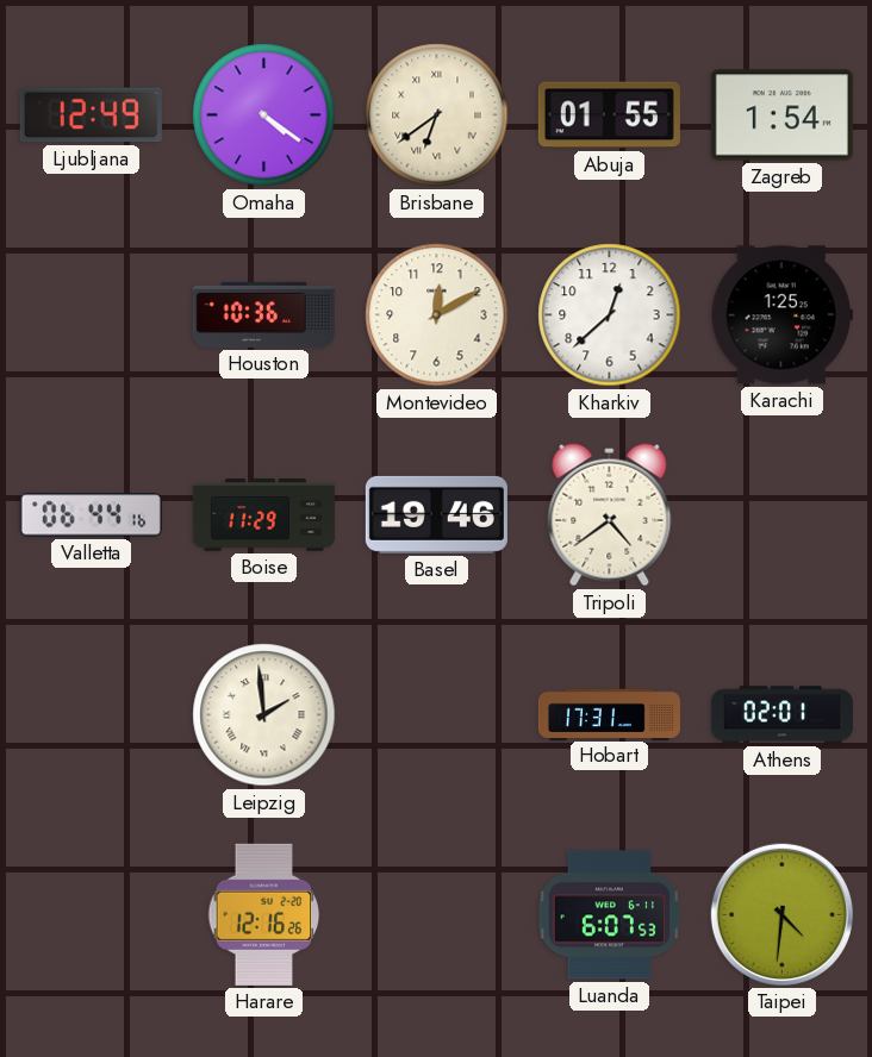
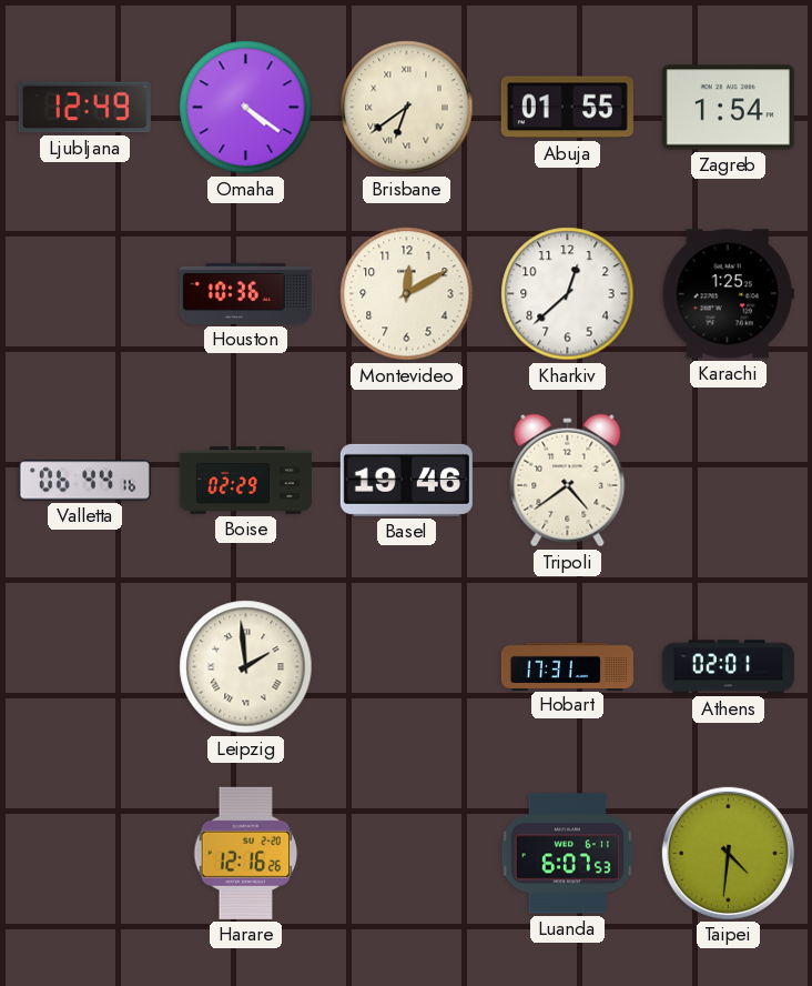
Boise: 11:29 -> 02:29 (245, 481)
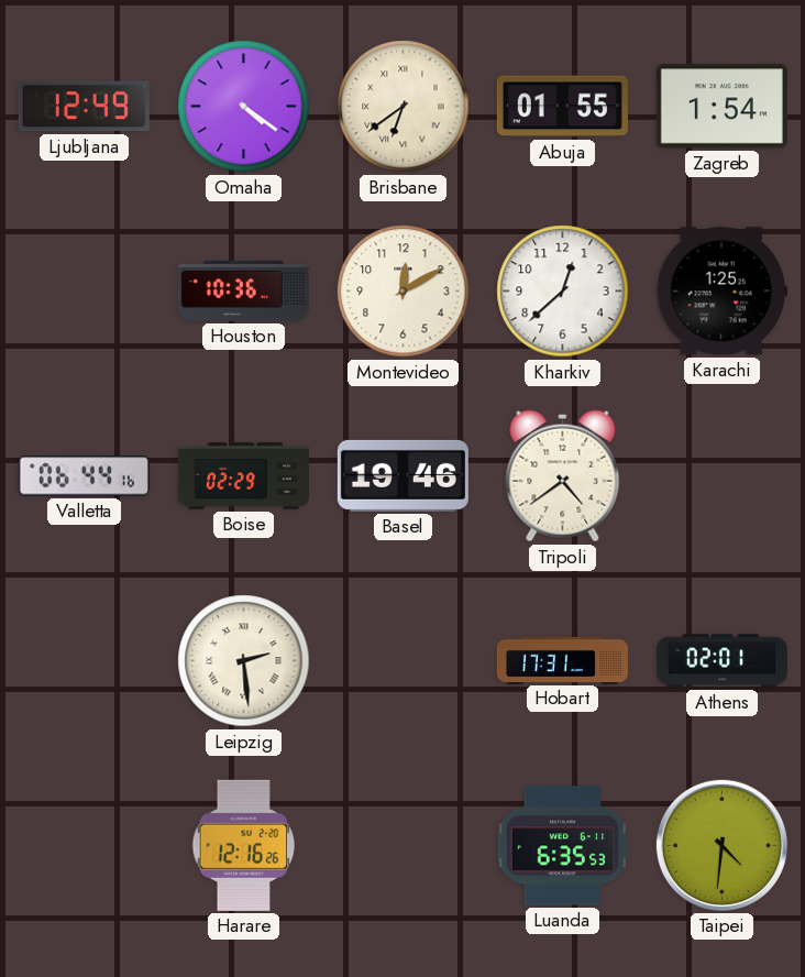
Leipzig: 1:59 -> 2:29 (244, 661)
Luanda: 6:07 -> 6:35 (563, 846)
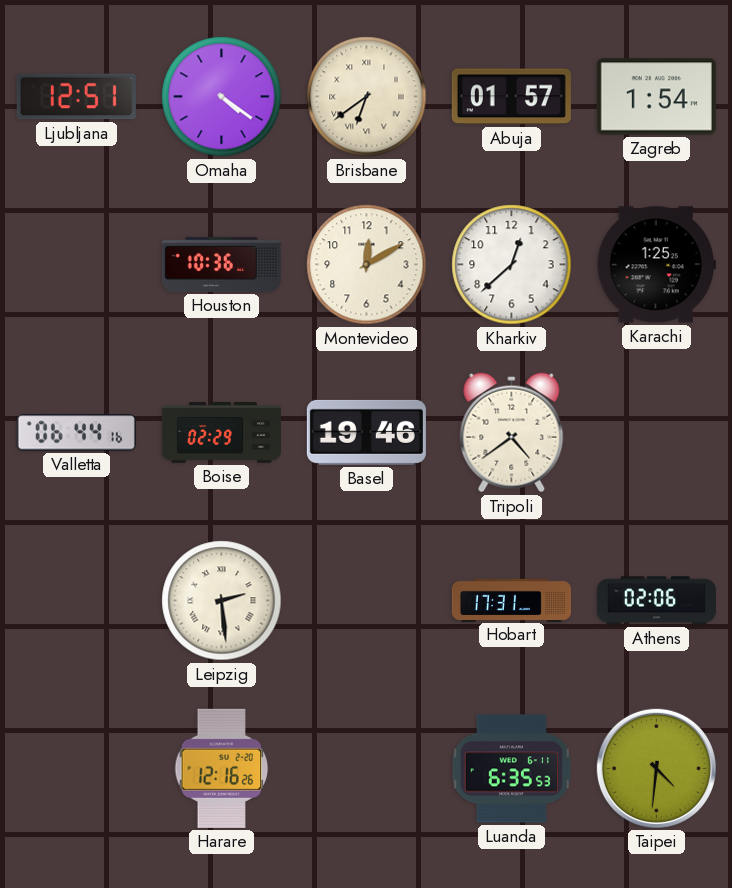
Ljubljana: 12:49 -> 12:51 (76, 97)
Abuja: 01:55 -> 01:57 (511, 97)
Athens: 02:01 -> 02:06 (656, 601)
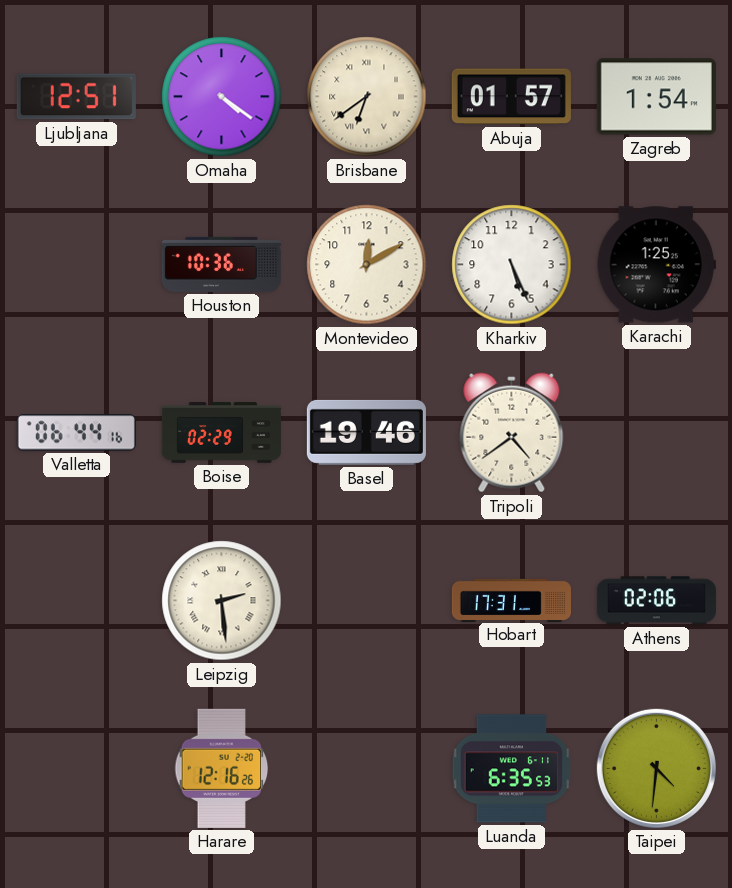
Kharkiv: 12:38 -> 5:26 (512, 265)
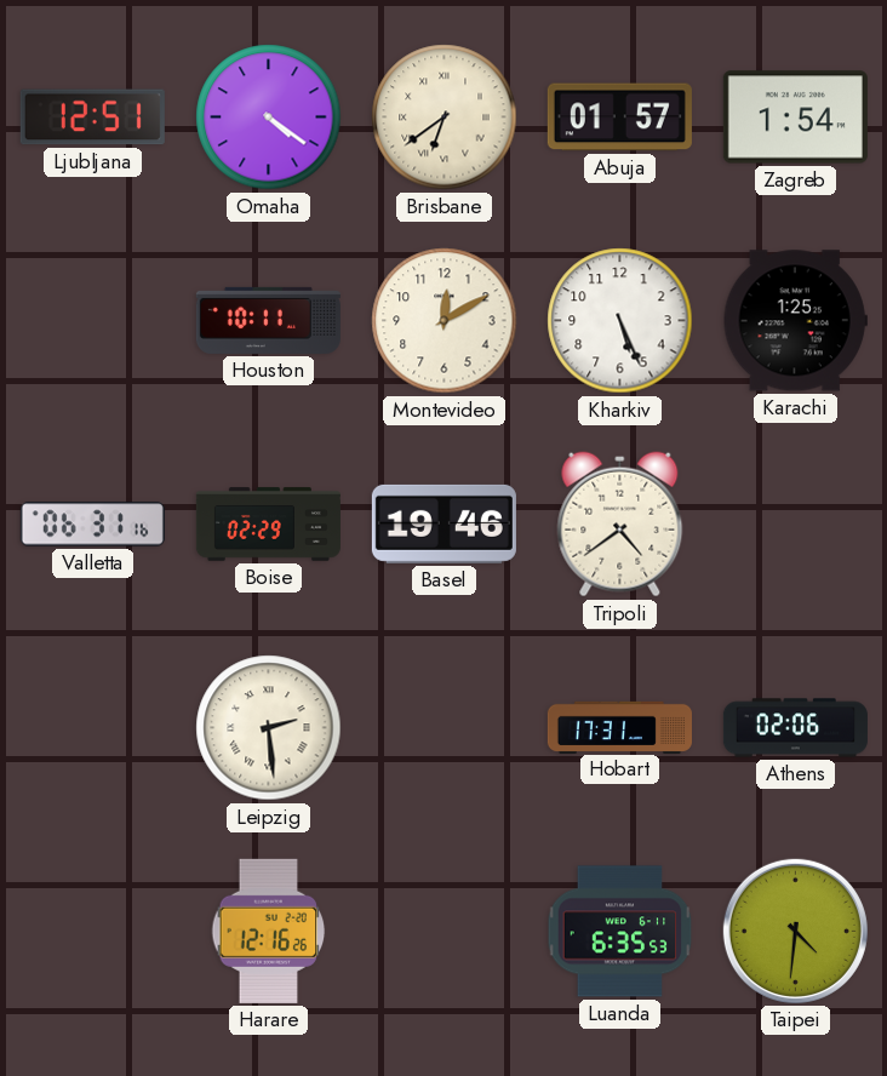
Houston: 10:36 -> 10:11 (268, 320)
Valletta: 06:44 -> 06:31 (92, 525)
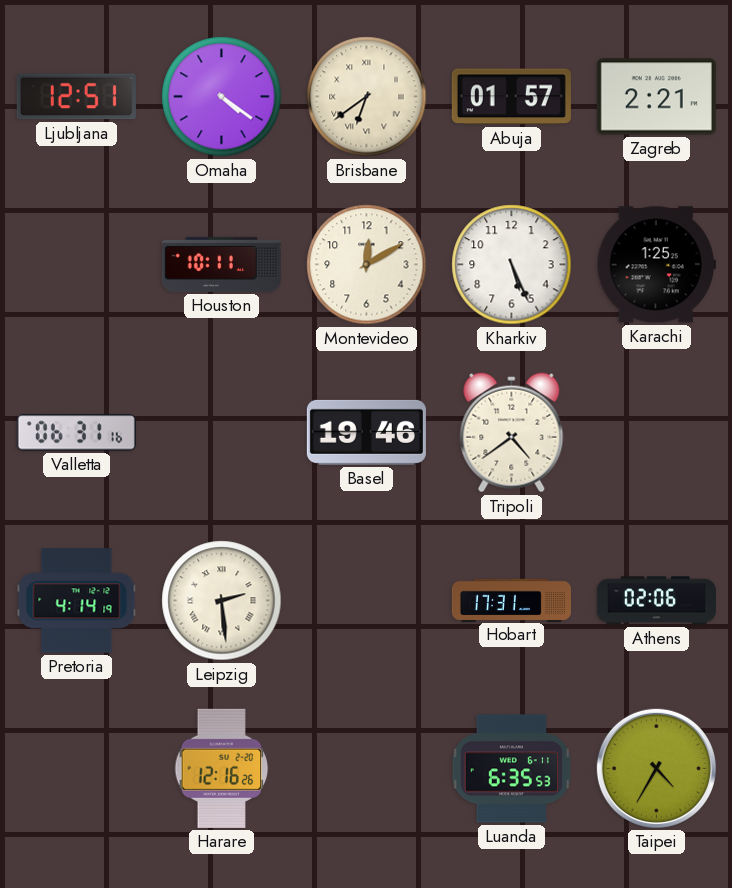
Zagreb: 1:54 -> 2:21 (656, 97)
Boise: 02:29 -> none (268, 525)
Pretoria: none -> 4:14 (77, 601)
Taipei: 4:31 -> 4:35 (656, 768)
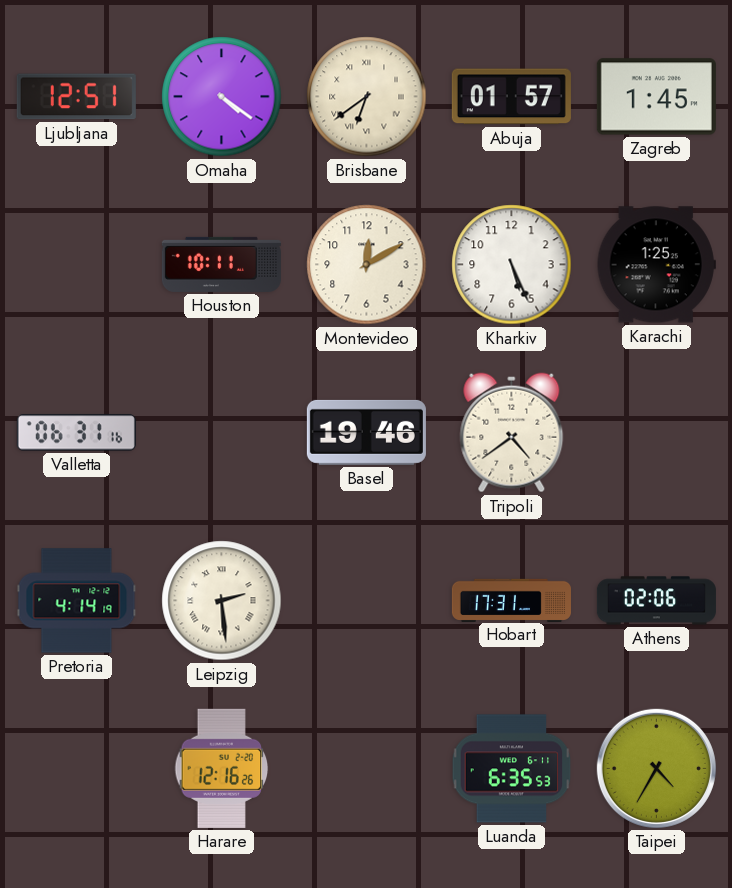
Zagreb: 2:21 -> 1:45 (656, 97)
